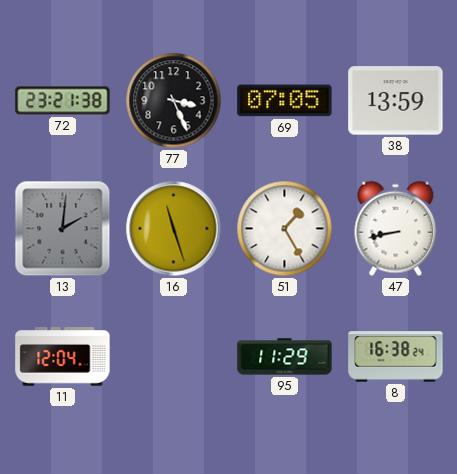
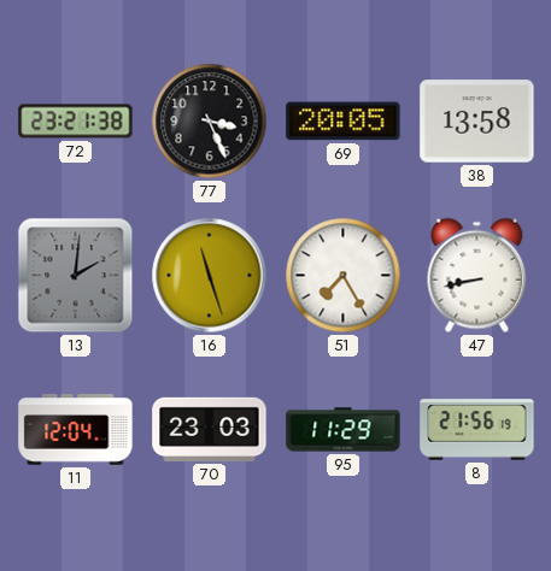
69: 07:05 -> 20:05 (344, 122)
38: 13:59 -> 13:58 (477, 122)
51: 1:25 -> 7:25 (344, 276)
70: none -> 23:03 (210, 429)
8: 16:38 -> 21:56 (477, 430)
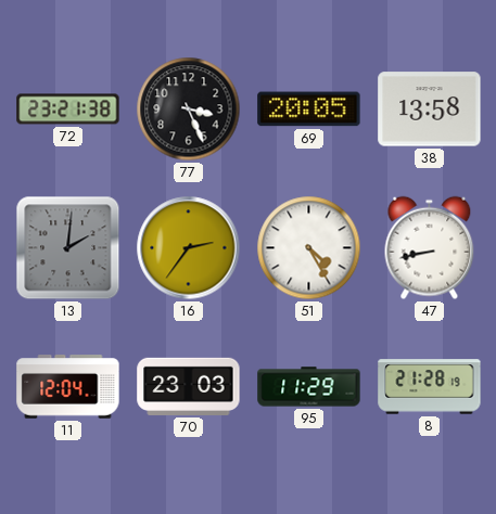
16: 11:27 -> 2:36 (189, 248)
51: 7:25 -> 4:25 (309, 248)
8: 21:56 -> 21:28 (430, 387)
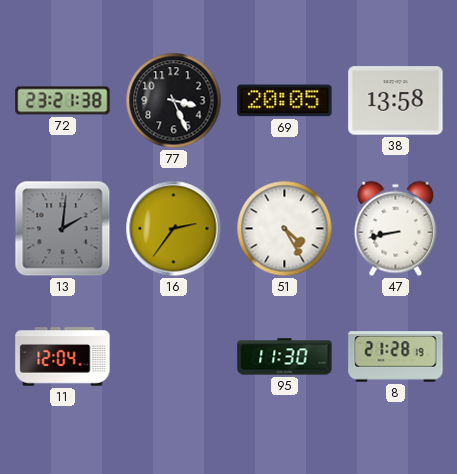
70: 23:03 -> none (189, 386)
95: 11:29 -> 11:30 (285, 357)
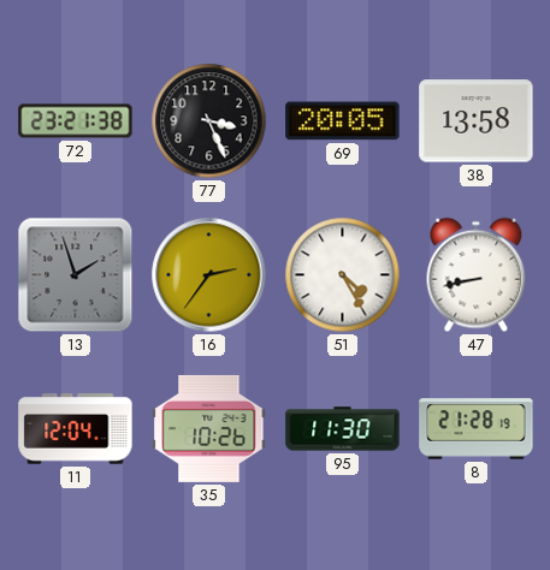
13: 2:01 -> 1:57 (76, 275)
35: none -> 10:26 (209, 428)
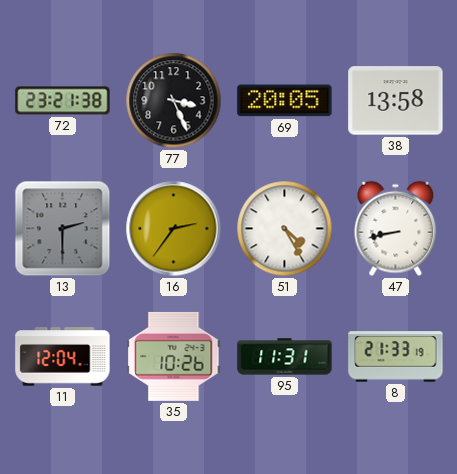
13: 1:57 -> 2:30 (63, 229)
95: 11:30 -> 11:31 (285, 357)
8: 21:28 -> 21:33 (396, 357)
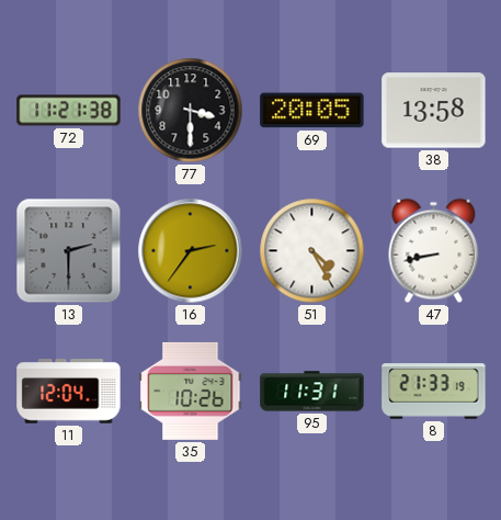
72: 23:21 -> 11:21 (69, 111)
77: 3:26 -> 3:30 (191, 111)
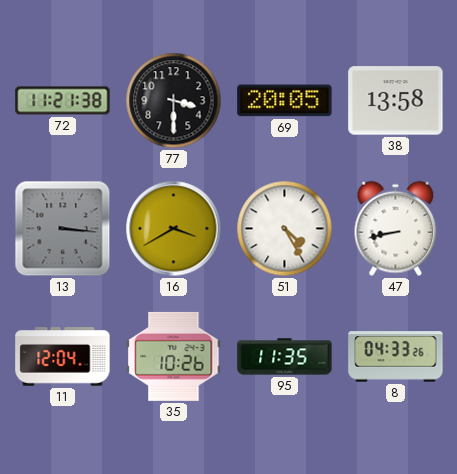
13: 2:30 -> 3:16 (63, 229)
16: 2:36 -> 3:40 (174, 229)
95: 11:31 -> 11:35 (285, 357)
8: 21:33 -> 04:33 (396, 357)
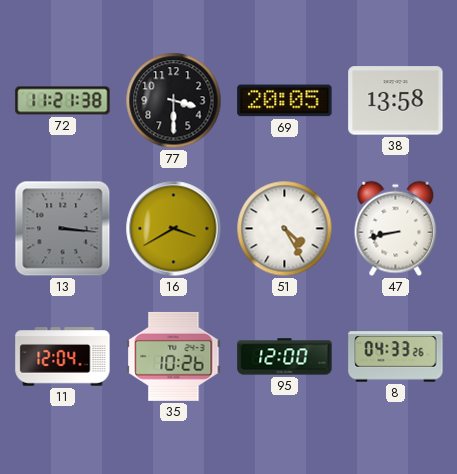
95: 11:35 -> 12:00 (285, 357)
